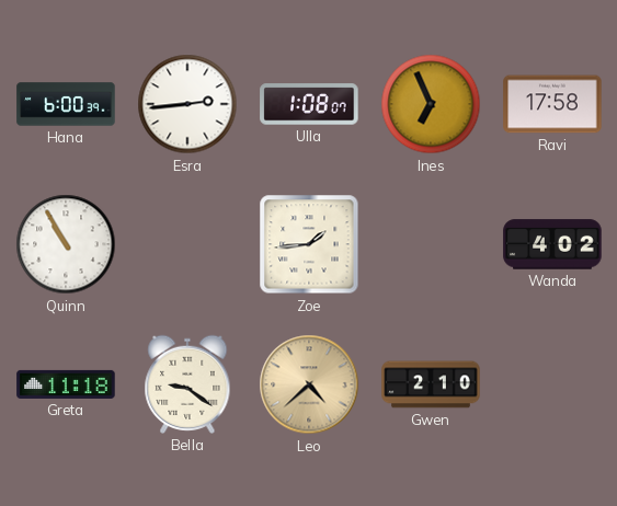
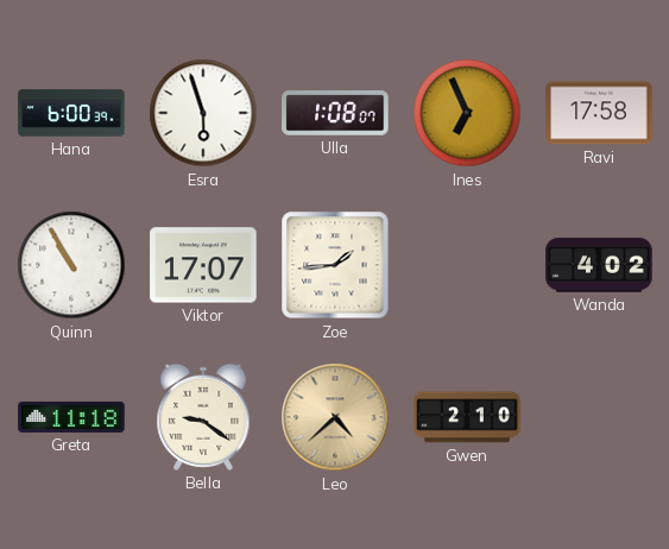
Esra: 2:44 -> 5:57 (203, 113)
Viktor: none -> 17:07 (203, 265)
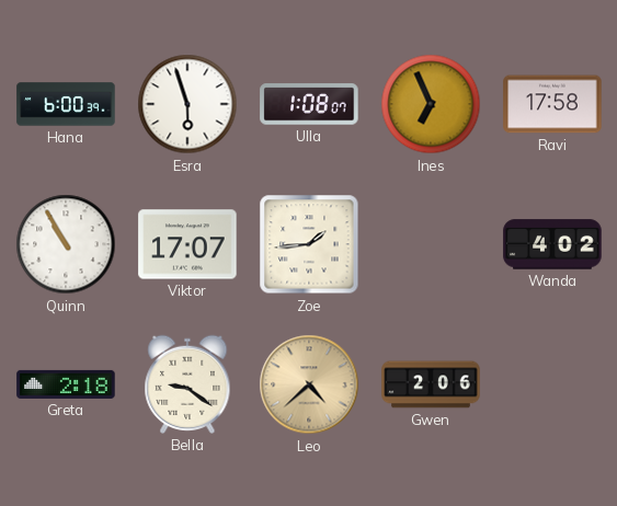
Greta: 11:18 -> 2:18 (66, 384)
Gwen: 2:10 -> 2:06 (431, 384)
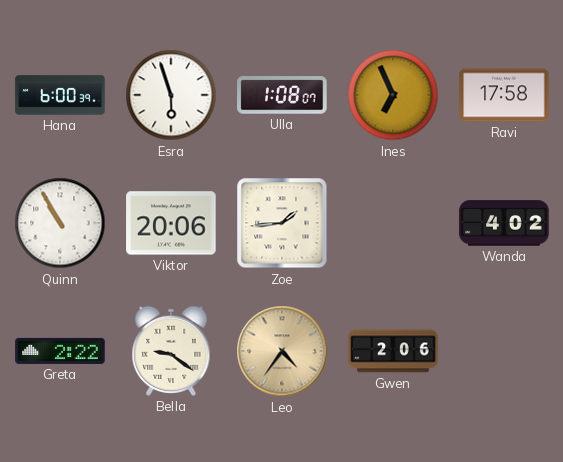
Viktor: 17:07 -> 20:06 (171, 223)
Greta: 2:18 -> 2:22 (60, 351)
Leo: 4:38 -> 4:36 (282, 351)
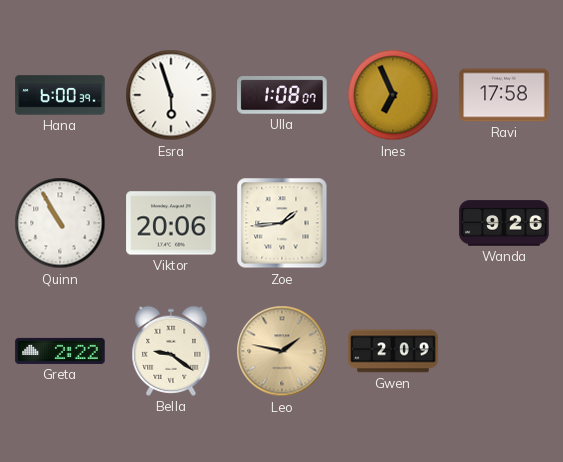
Wanda: 4:02 -> 9:26 (504, 223)
Leo: 4:36 -> 1:47 (282, 351)
Gwen: 2:06 -> 2:09 (393, 351)
